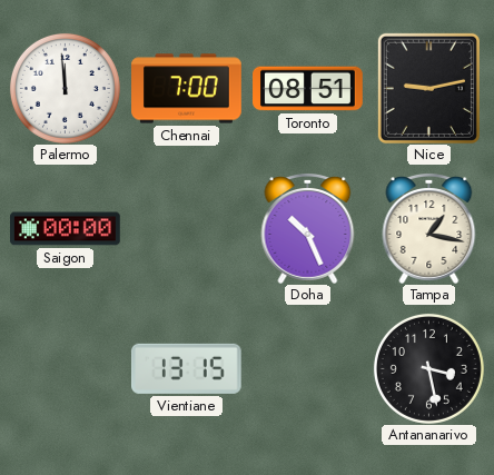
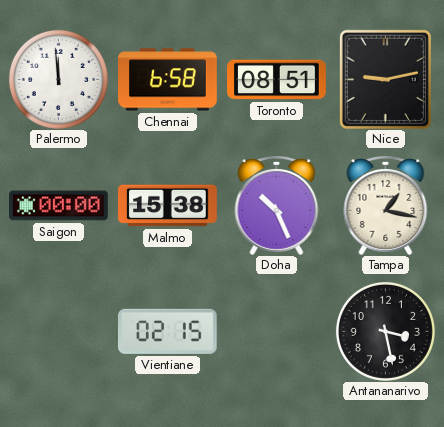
Chennai: 7:00 -> 6:58 (168, 80)
Malmo: none -> 15:38 (168, 206)
Vientiane: 13:15 -> 02:15 (167, 331)
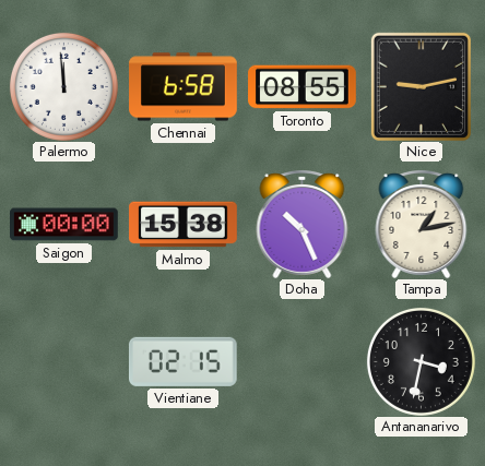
Toronto: 08:51 -> 08:55 (303, 87)
Tampa: 1:17 -> 1:13 (422, 225)
Antananarivo: 3:28 -> 3:32 (421, 361)
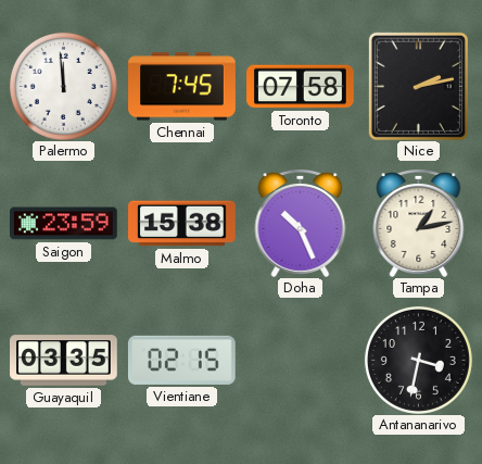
Chennai: 6:58 -> 7:45 (182, 87)
Toronto: 08:55 -> 07:58 (301, 87)
Nice: 9:13 -> 2:13 (418, 86)
Saigon: 00:00 -> 23:59 (64, 224)
Guayaquil: none -> 03:35 (64, 361)
